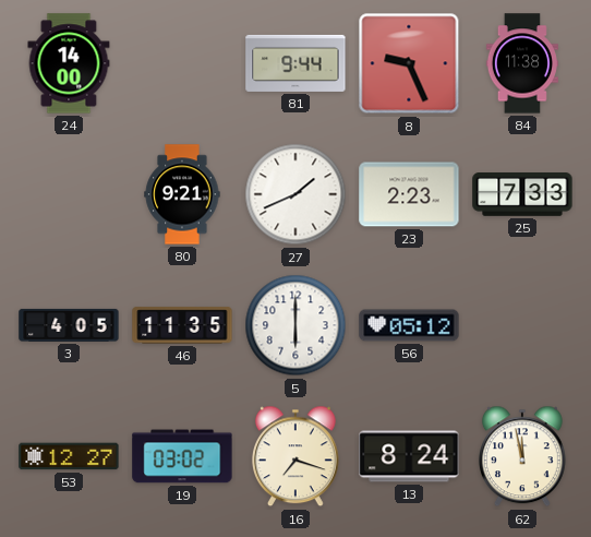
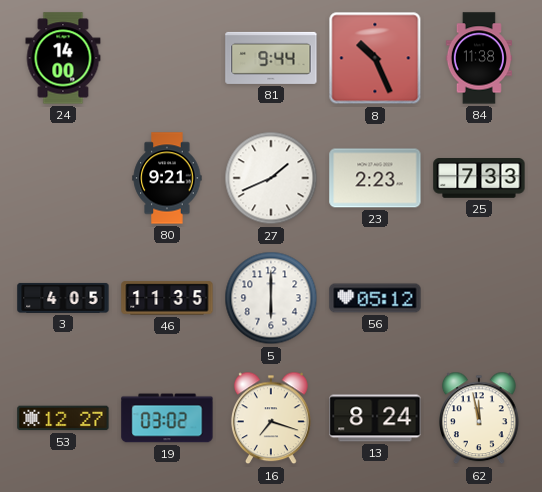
8: 9:26 -> 10:26 (375, 58)
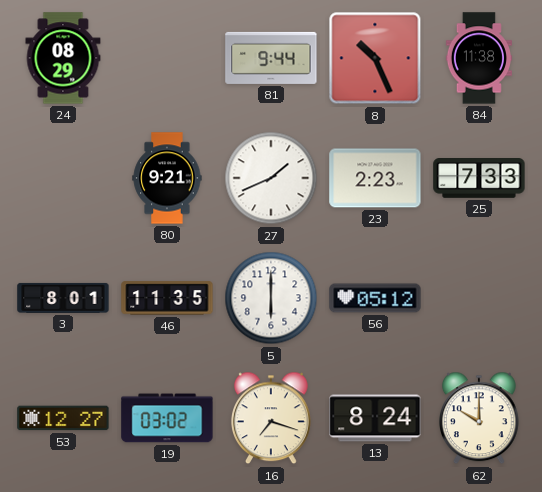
24: 14:00 -> 08:29 (63, 58)
3: 4:05 -> 8:01 (63, 298)
62: 11:58 -> 10:00 (479, 418)
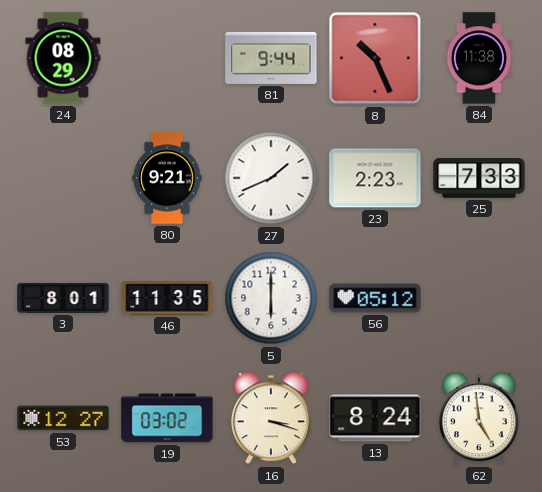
16: 7:18 -> 3:18 (271, 418)
62: 10:00 -> 4:59 (479, 418)
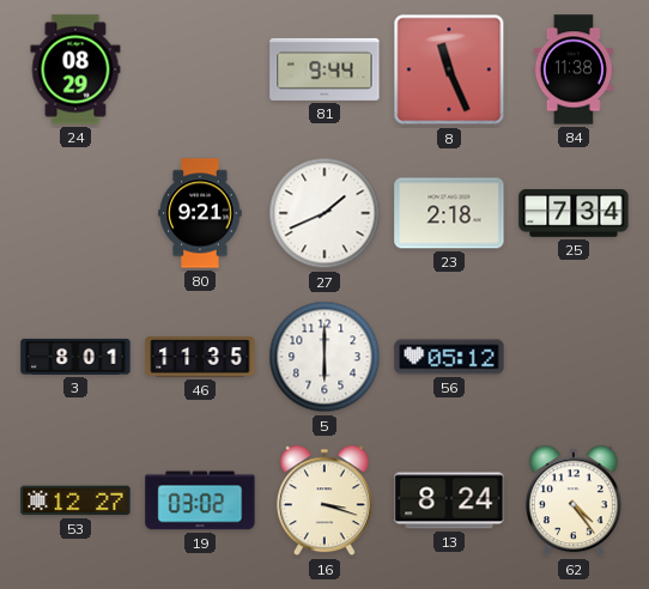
8: 10:26 -> 11:26 (449, 69)
23: 2:23 -> 2:18 (449, 213)
25: 7:33 -> 7:34 (574, 213)
62: 4:59 -> 4:24 (574, 500)
